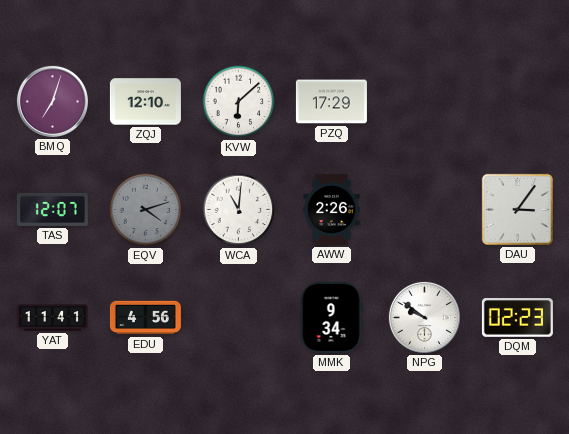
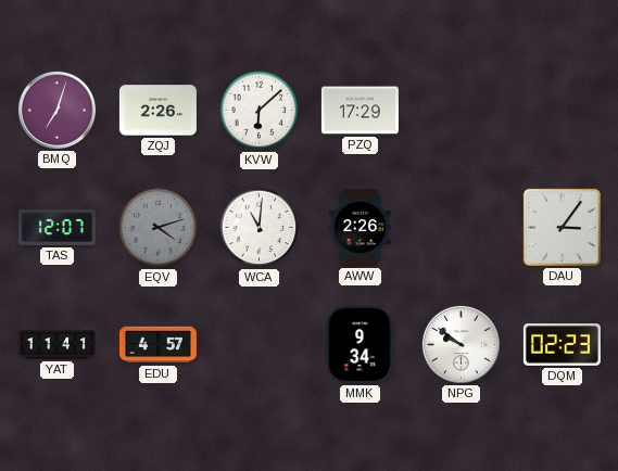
ZQJ: 12:10 -> 2:26 (157, 111)
EDU: 4:56 -> 4:57 (157, 345)
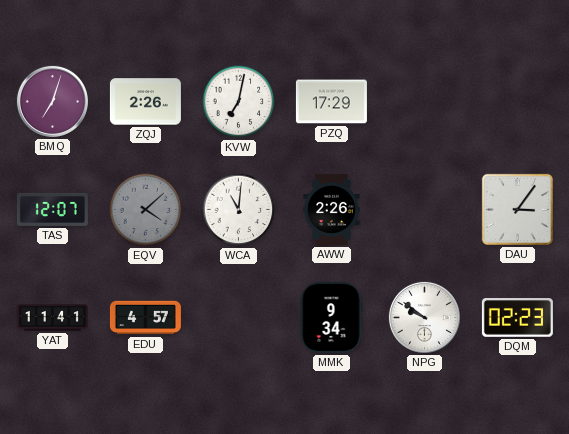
KVW: 6:08 -> 7:02 (239, 102)
EQV: 4:12 -> 4:08 (146, 210)
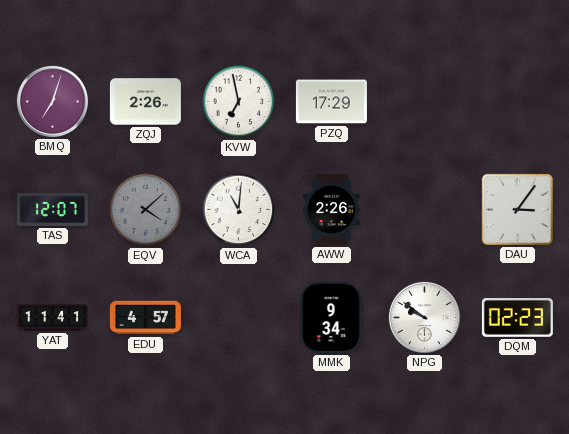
KVW: 7:02 -> 6:58 (239, 102)
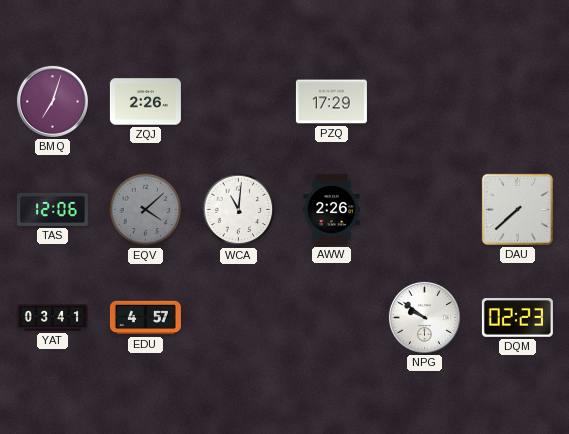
KVW: 6:58 -> none (239, 102)
TAS: 12:07 -> 12:06 (52, 209)
DAU: 3:06 -> 7:38 (517, 209)
YAT: 11:41 -> 03:41 (52, 318)
MMK: 9:34 -> none (331, 317)
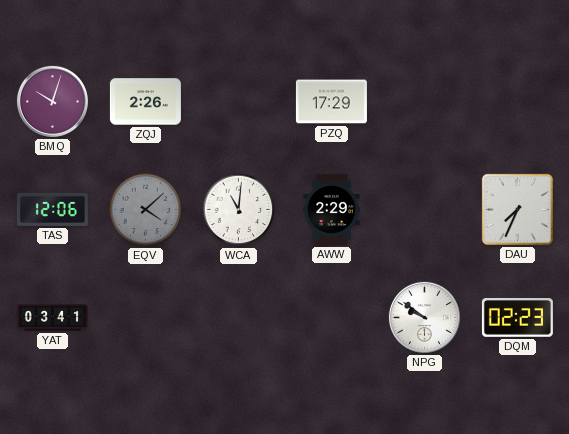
BMQ: 7:03 -> 10:03 (52, 101)
AWW: 2:26 -> 2:29 (332, 209)
DAU: 7:38 -> 7:34 (517, 209)
EDU: 4:57 -> none (145, 318)
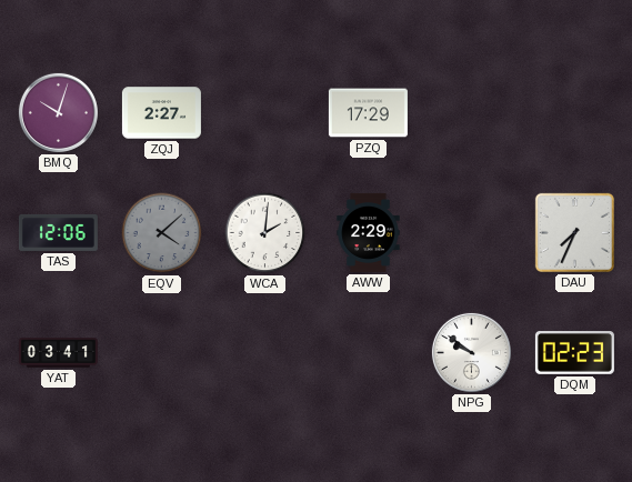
ZQJ: 2:26 -> 2:27 (161, 113)
WCA: 11:01 -> 2:01 (265, 233)
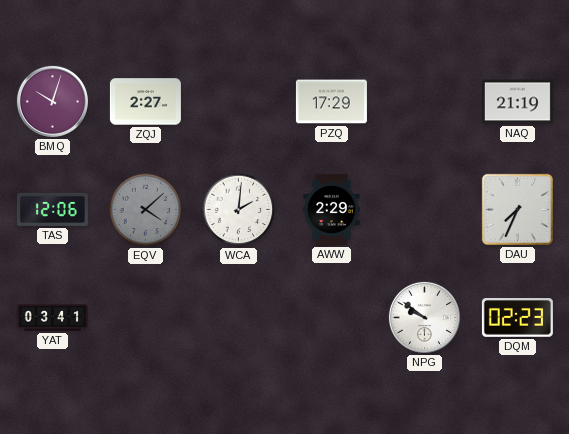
NAQ: none -> 21:19 (517, 102)
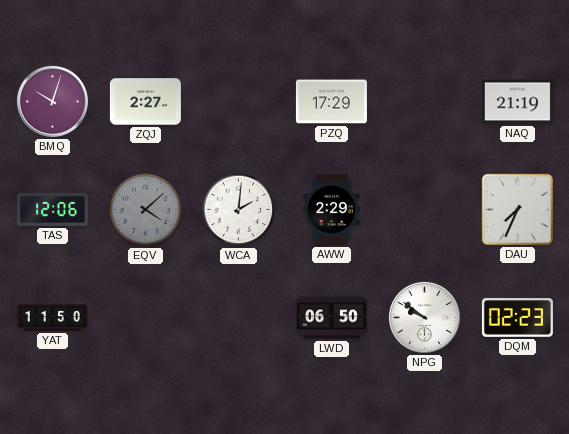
YAT: 03:41 -> 11:50 (52, 318)
LWD: none -> 06:50 (331, 318)
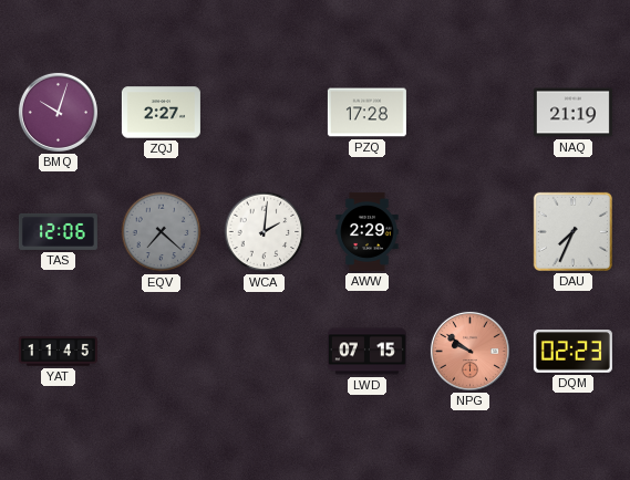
PZQ: 17:29 -> 17:28 (366, 113)
EQV: 4:08 -> 7:22 (162, 232)
YAT: 11:50 -> 11:45 (58, 352)
LWD: 06:50 -> 07:15 (366, 352)
NPG dial: white -> salmon (469, 351)
